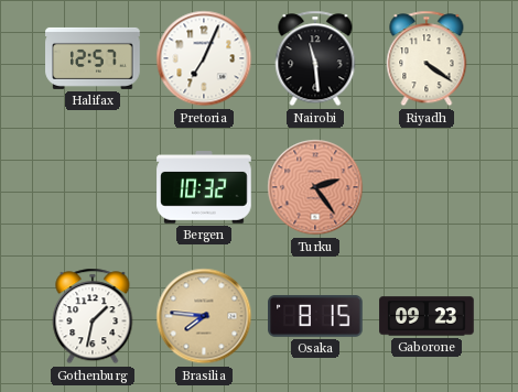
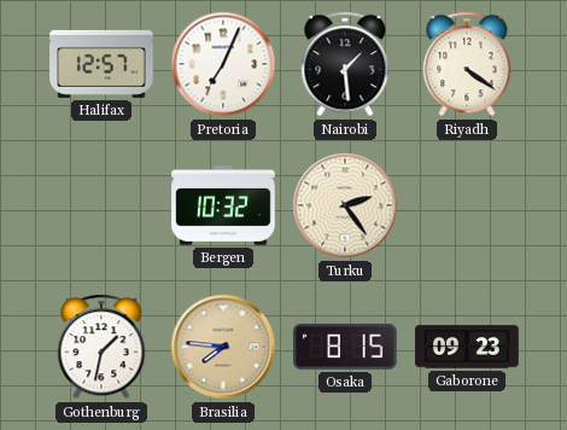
Nairobi: 11:29 -> 1:29 (345, 64)
Turku dial: salmon -> cream (345, 205)
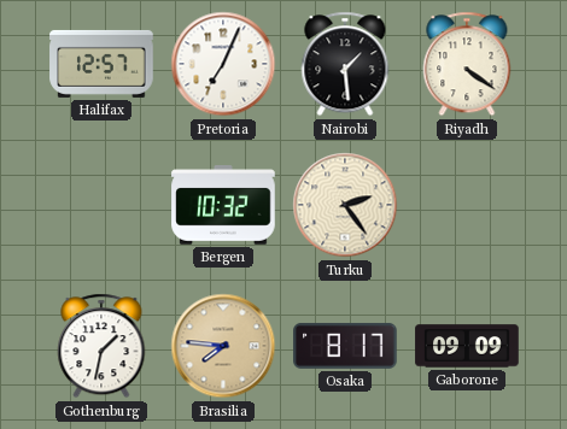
Osaka: 8:15 -> 8:17 (345, 346)
Gaborone: 09:23 -> 09:09 (467, 346)
